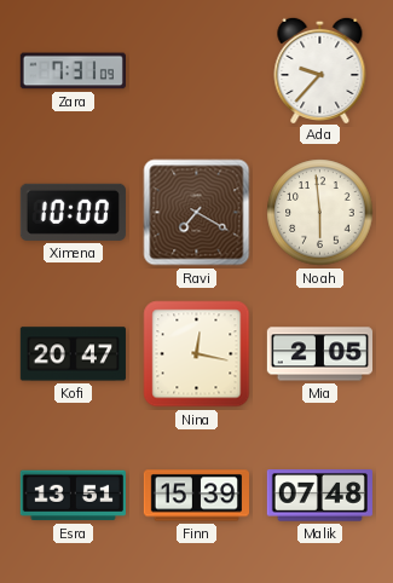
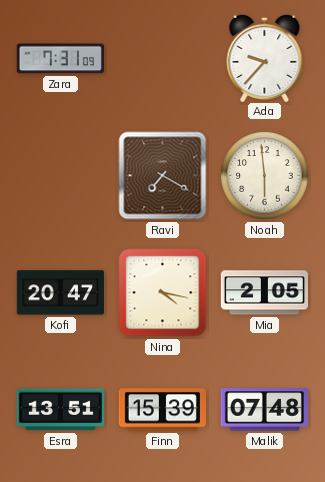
Ximena: 10:00 -> none (73, 212)
Nina: 12:17 -> 4:17 (163, 293)
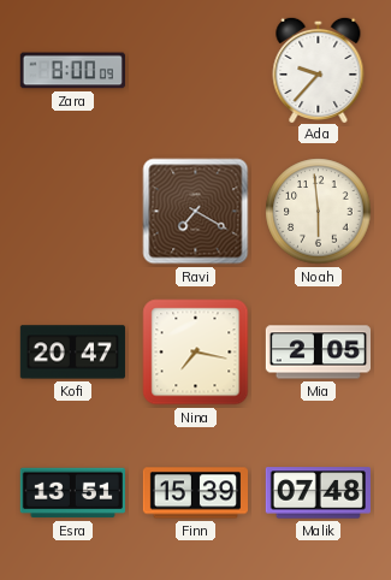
Zara: 7:31 -> 8:00 (72, 71)
Nina: 4:17 -> 7:17 (196, 353)
